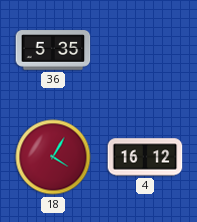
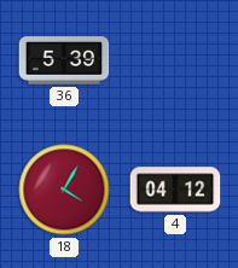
36: 5:35 -> 5:39 (64, 60)
4: 16:12 -> 04:12 (175, 190)
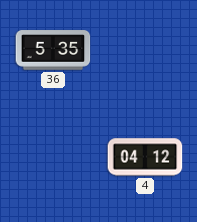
36: 5:39 -> 5:35 (53, 50)
18: 4:05 -> none (64, 190)
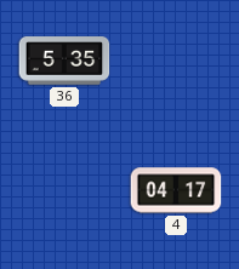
4: 04:12 -> 04:17 (176, 190)
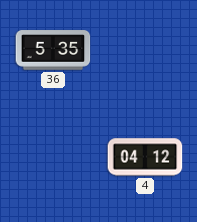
4: 04:17 -> 04:12 (145, 157)
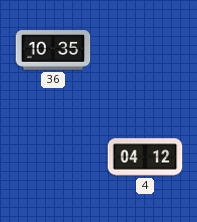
36: 5:35 -> 10:35 (53, 50)
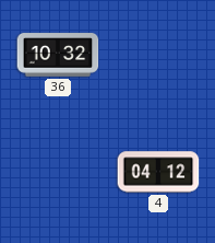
36: 10:35 -> 10:32 (58, 55)
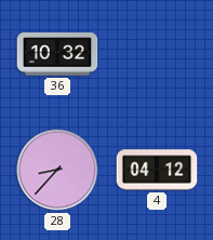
28: none -> 8:37 (57, 170)
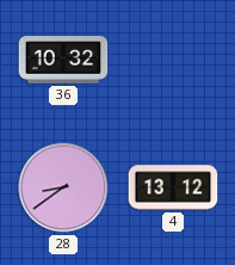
28: 8:37 -> 8:39 (63, 187)
4: 04:12 -> 13:12 (173, 187)
